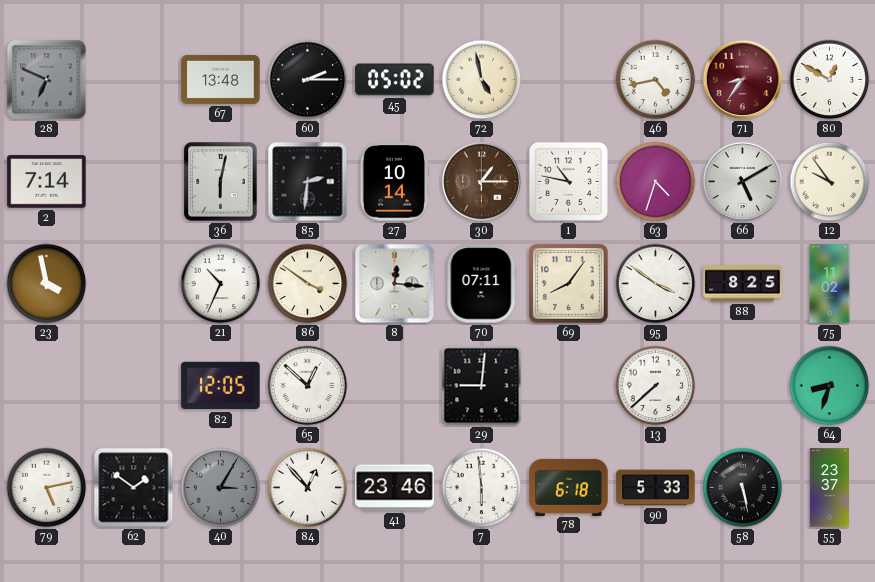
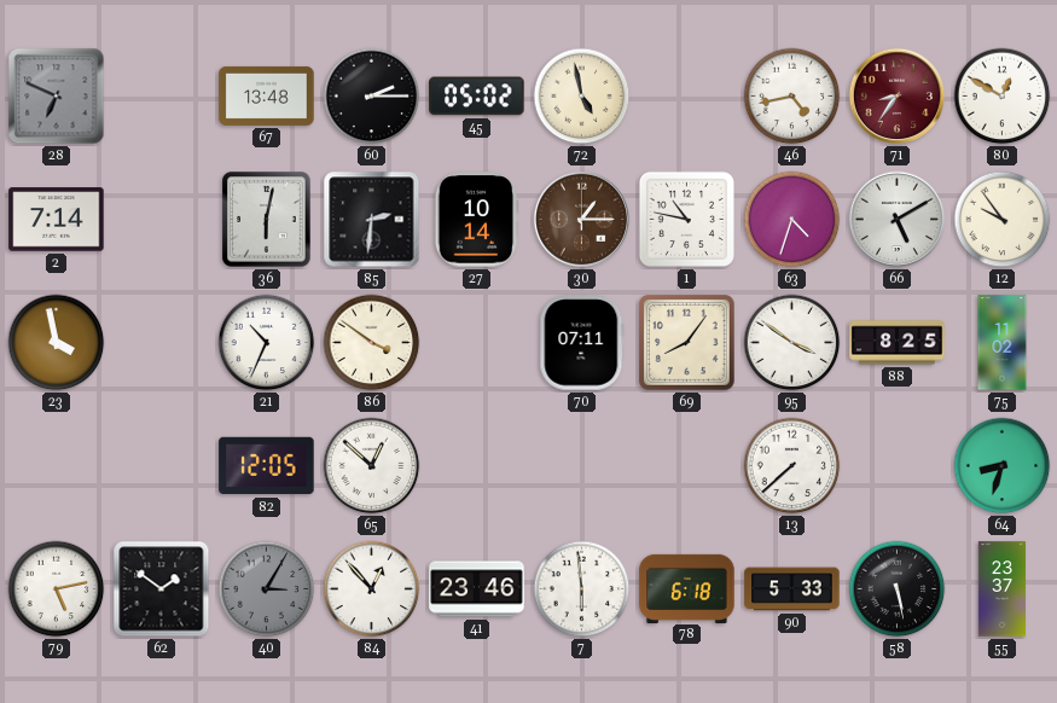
8: 12:16 -> none (395, 284)
29: 9:01 -> none (482, 386)
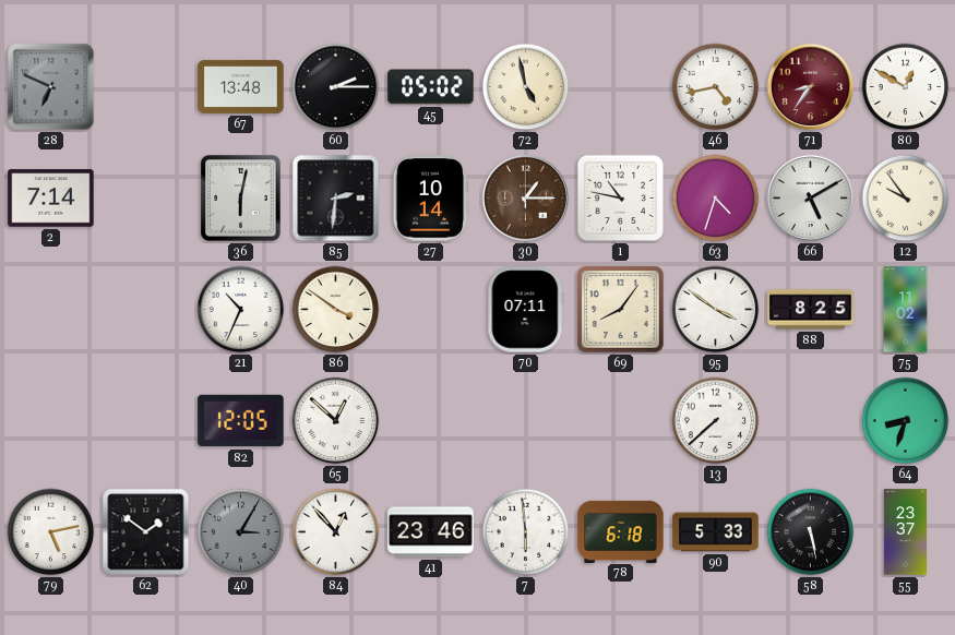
23: 3:58 -> none (57, 343)
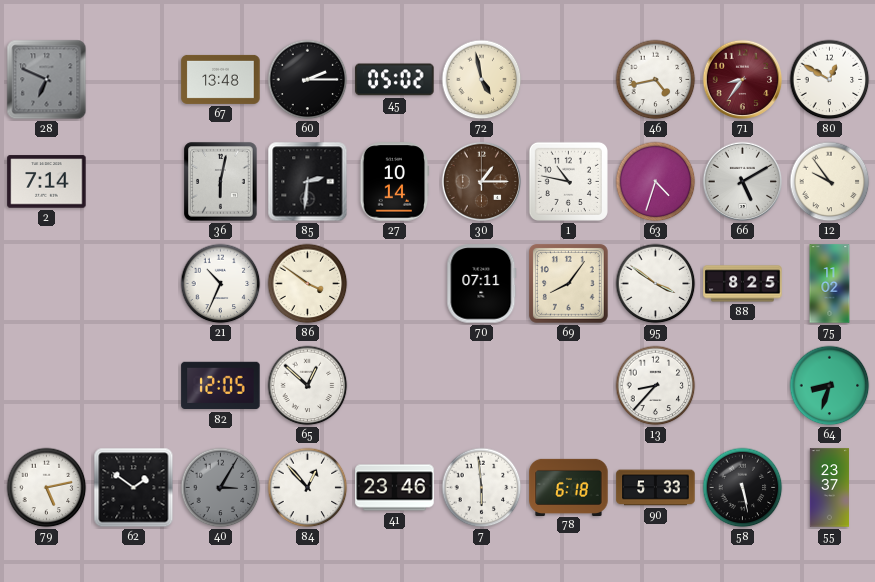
13: 7:38 -> 8:37 (656, 386)
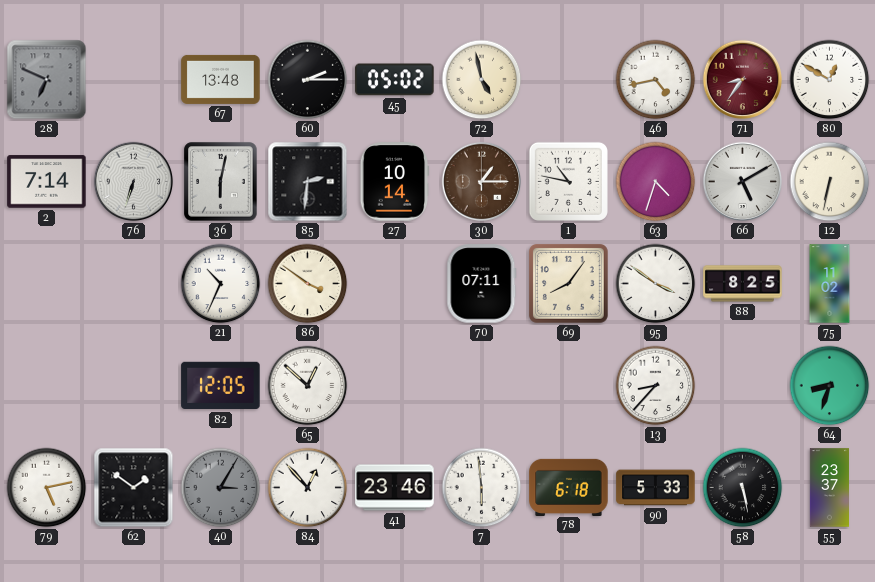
76: none -> 6:33 (134, 182)
12: 9:54 -> 6:32 (830, 182)
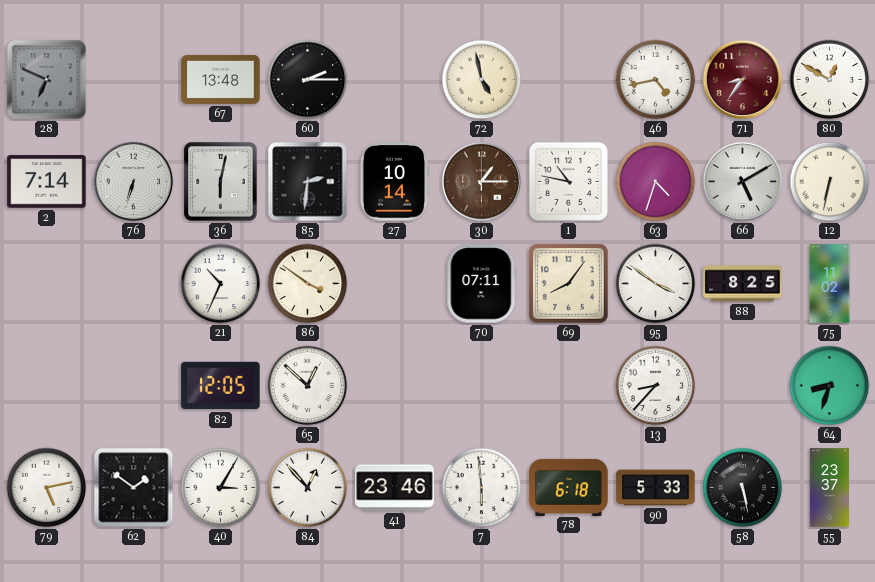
45: 05:02 -> none (395, 80)
40 dial: grey -> white (221, 488)
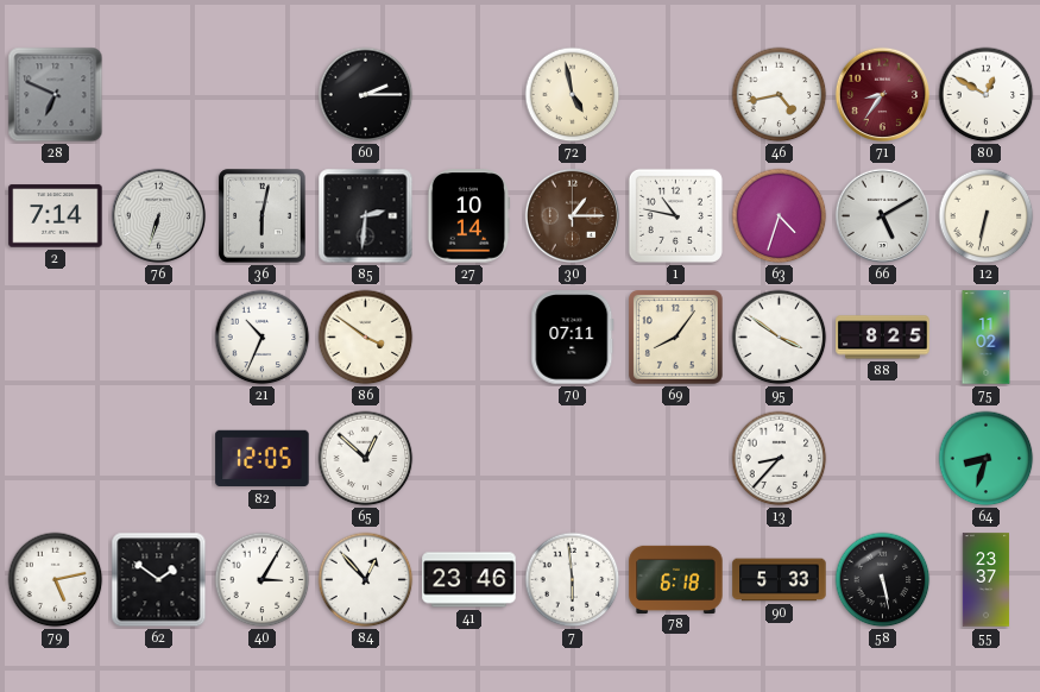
67: 13:48 -> none (221, 79)
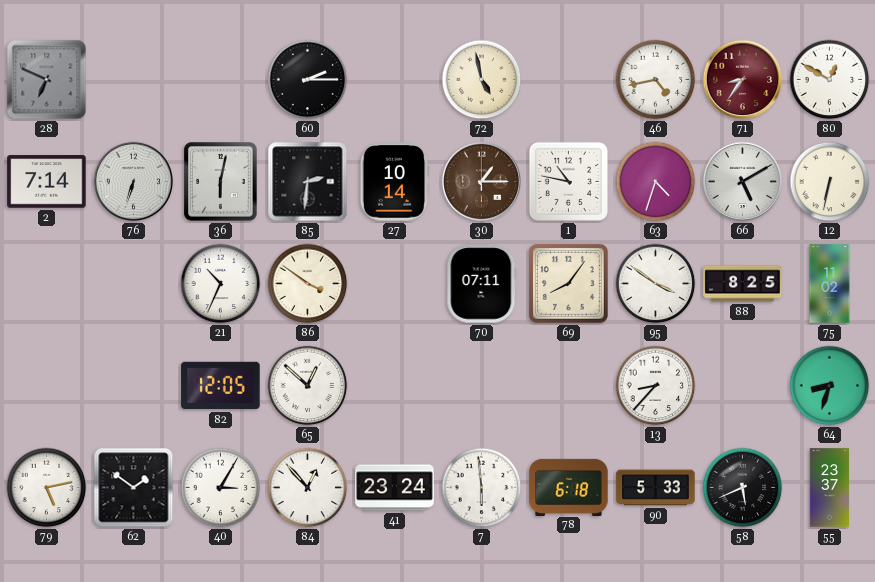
41: 23:46 -> 23:24 (395, 488)
58: 5:28 -> 5:41 (743, 488)
